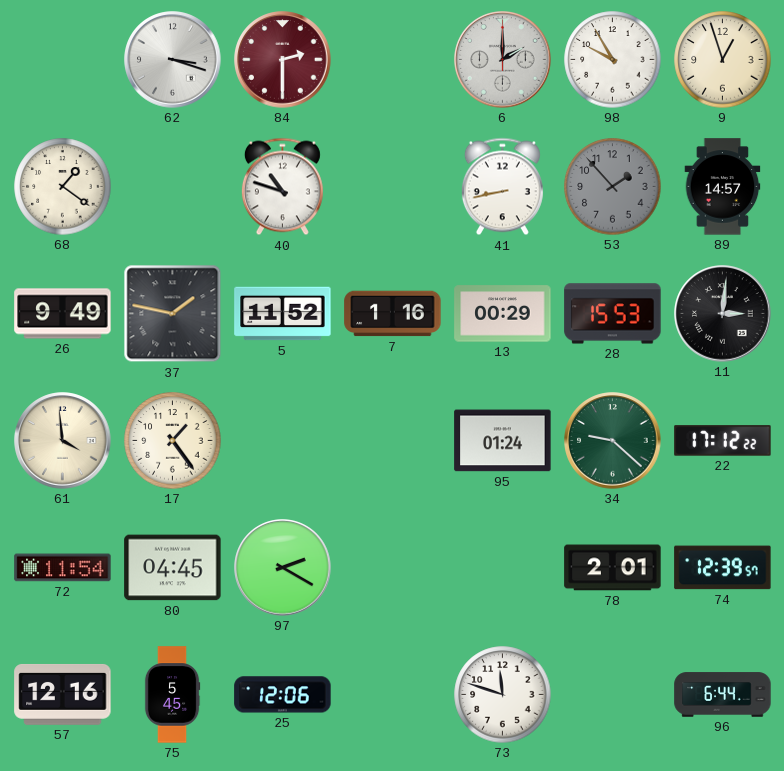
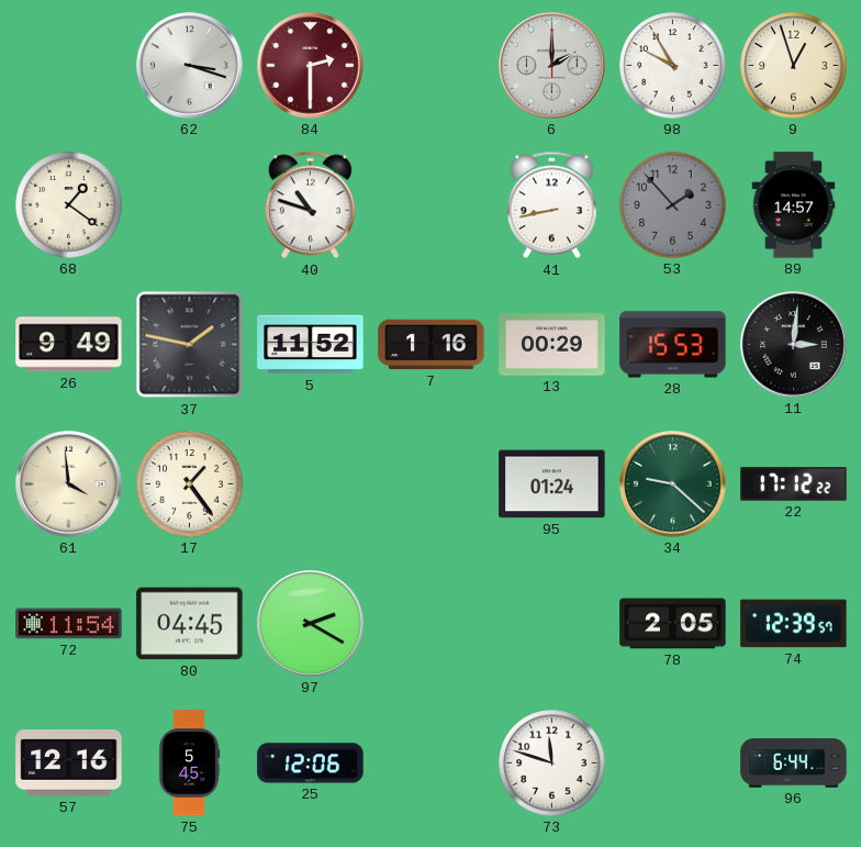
78: 2:01 -> 2:05 (673, 624)
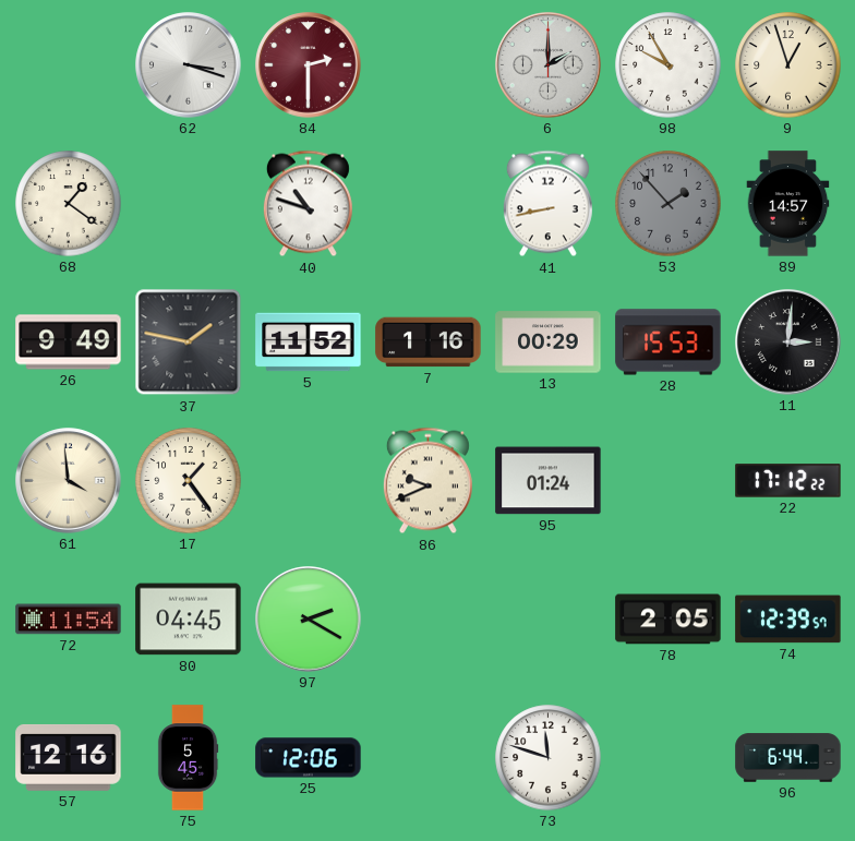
86: none -> 9:41 (427, 481)
34: 9:22 -> none (673, 484)
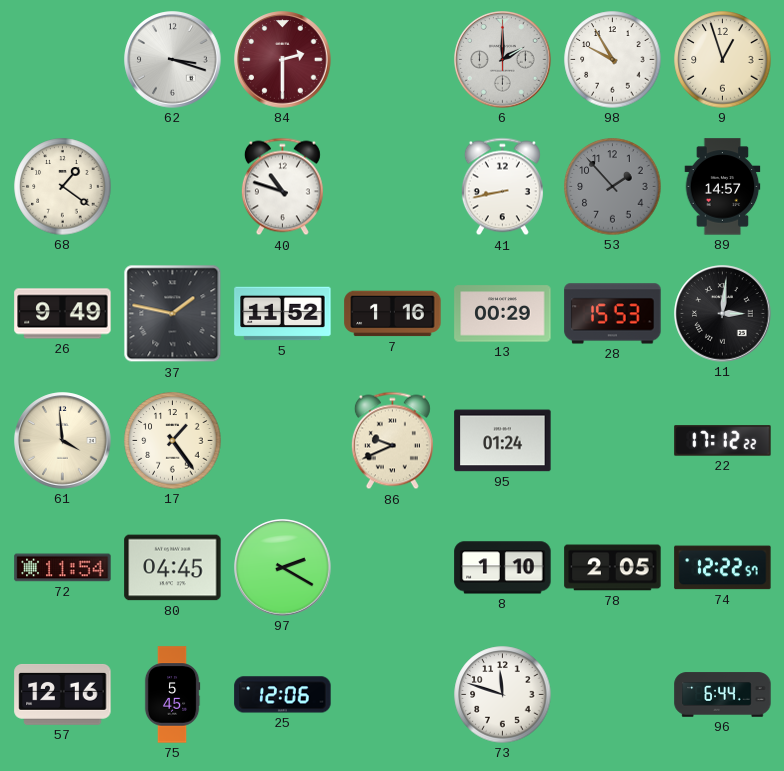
8: none -> 1:10 (503, 568)
74: 12:39 -> 12:22 (723, 568)
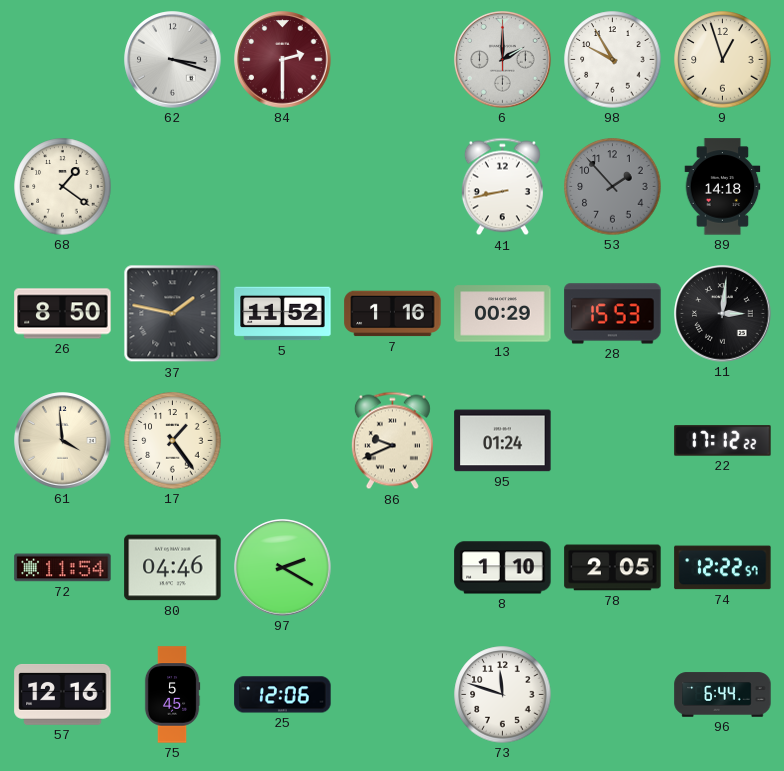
40: 10:48 -> none (282, 187)
89: 14:57 -> 14:18 (723, 187)
26: 9:49 -> 8:50 (63, 314)
80: 04:45 -> 04:46 (173, 568)
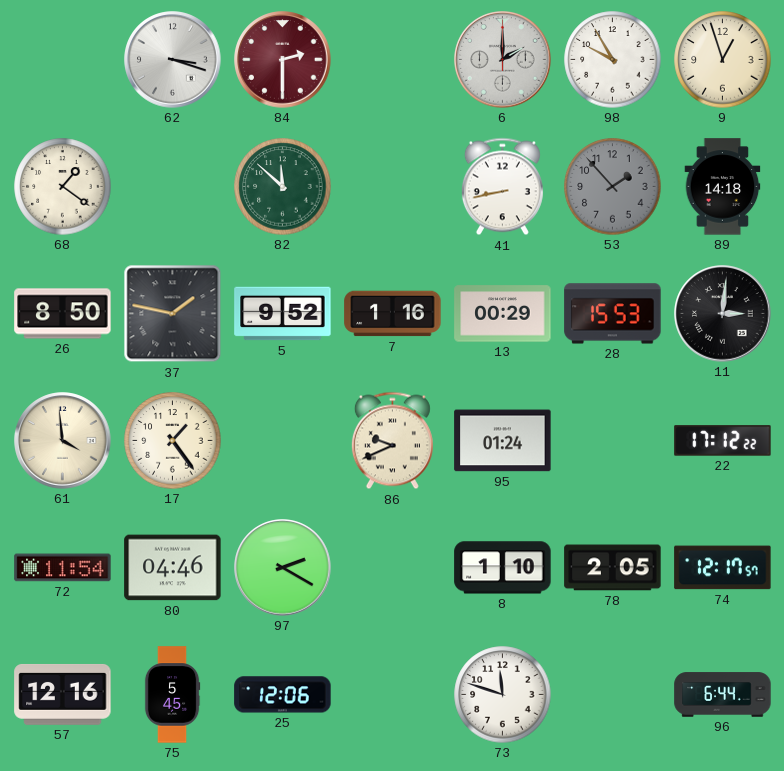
82: none -> 11:52 (283, 187)
5: 11:52 -> 9:52 (283, 314)
74: 12:22 -> 12:17 (723, 568)
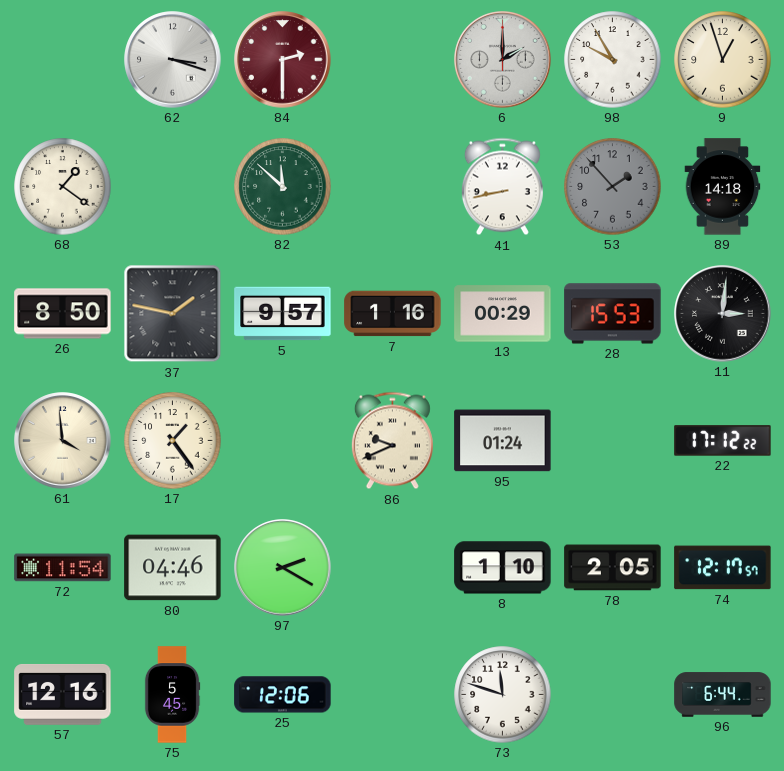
5: 9:52 -> 9:57 (283, 314)
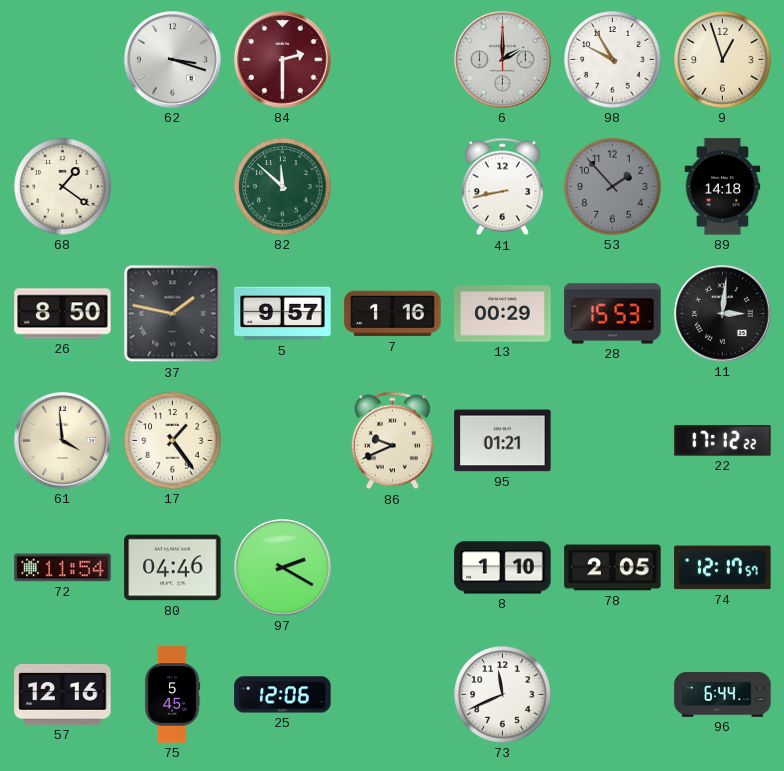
95: 01:24 -> 01:21 (503, 441)
73: 11:48 -> 11:41 (503, 695)
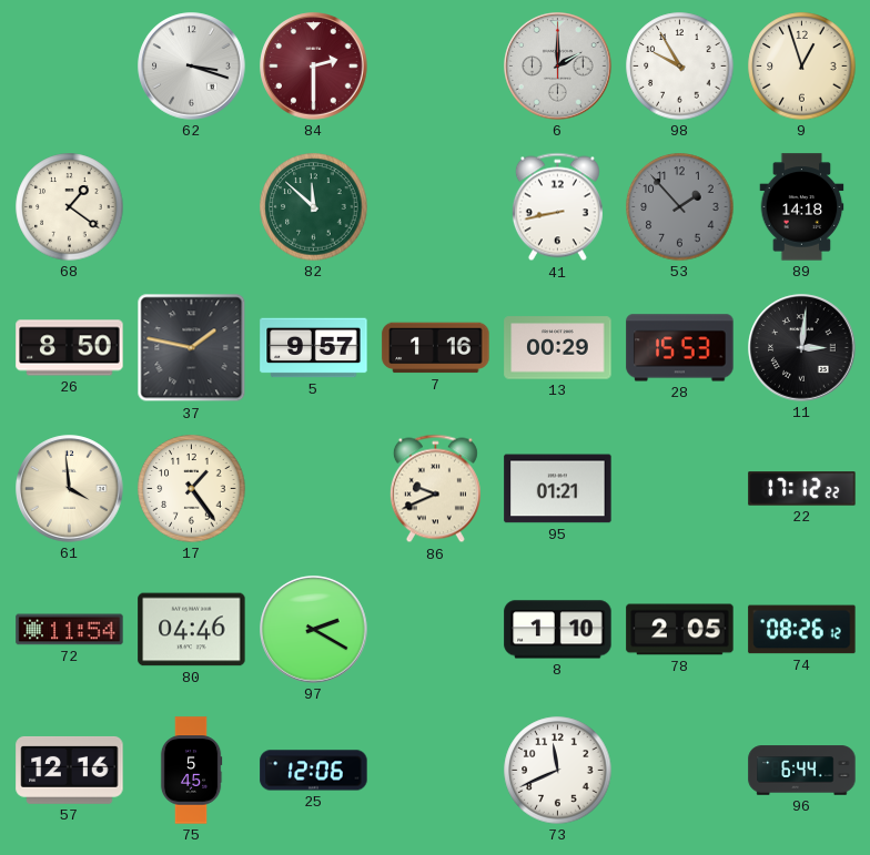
74: 12:17 -> 08:26 (802, 630)
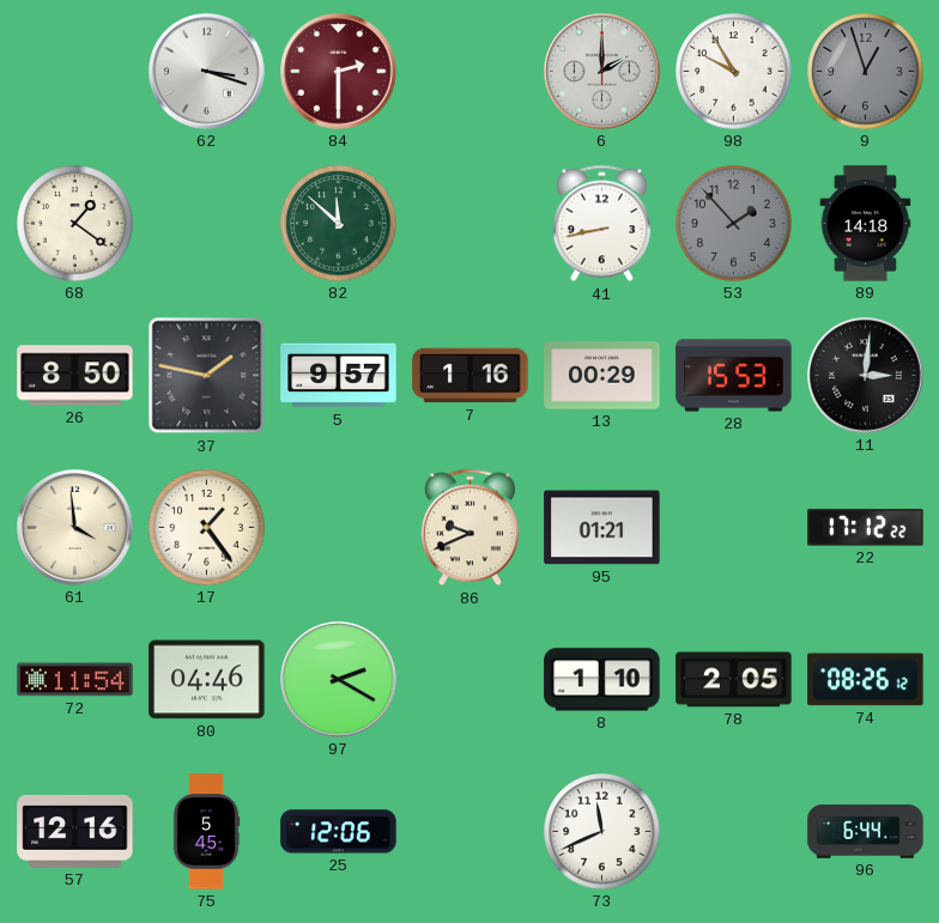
9 dial: cream -> grey (866, 72)
